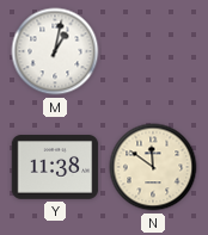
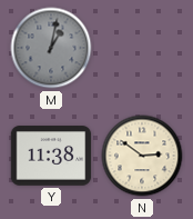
M dial: white -> grey (51, 48)
N: 11:51 -> 2:51 (142, 156)
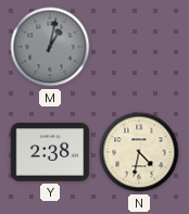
Y: 11:38 -> 2:38 (50, 152)
N: 2:51 -> 4:32 (139, 152)
